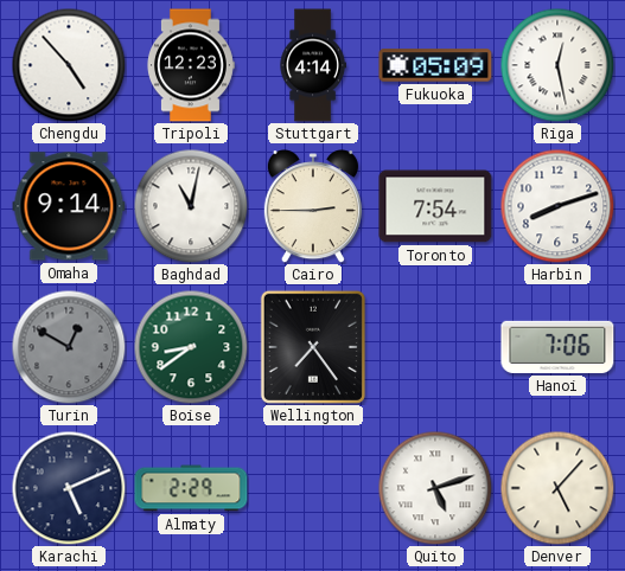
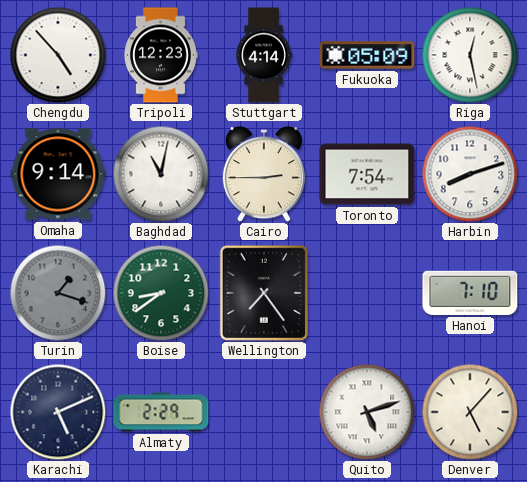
Turin: 12:50 -> 1:18 (58, 293)
Hanoi: 7:06 -> 7:10 (470, 293)
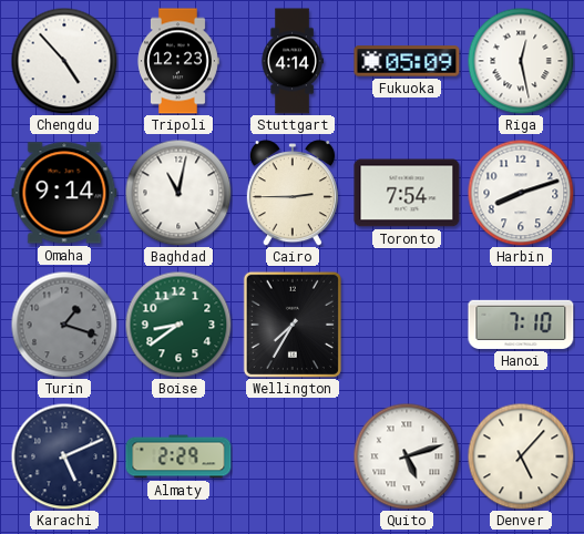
Wellington: 7:24 -> 7:35 (293, 325)
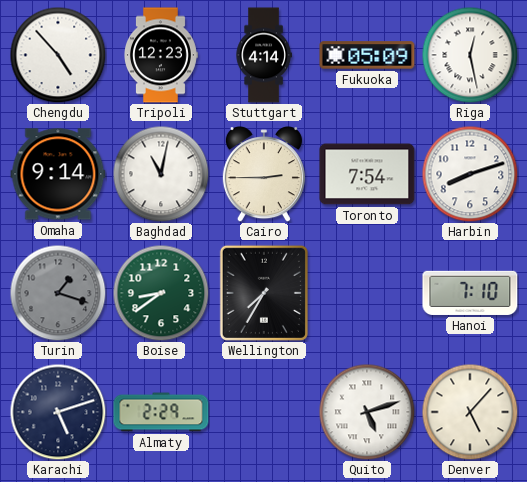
Karachi: 5:11 -> 5:12 (58, 412)
